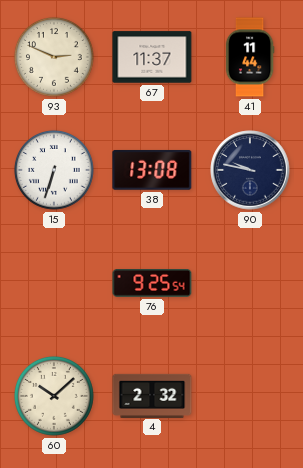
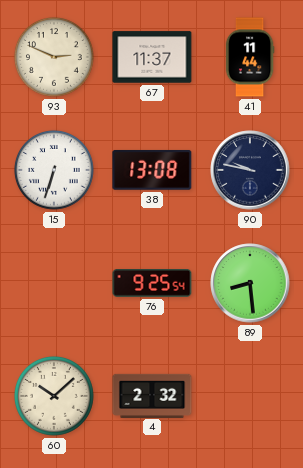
89: none -> 8:29 (250, 283)
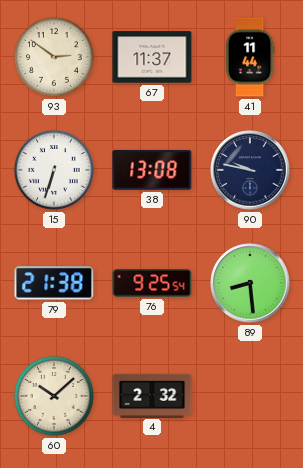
93: 2:49 -> 2:51 (54, 57)
79: none -> 21:38 (54, 283)
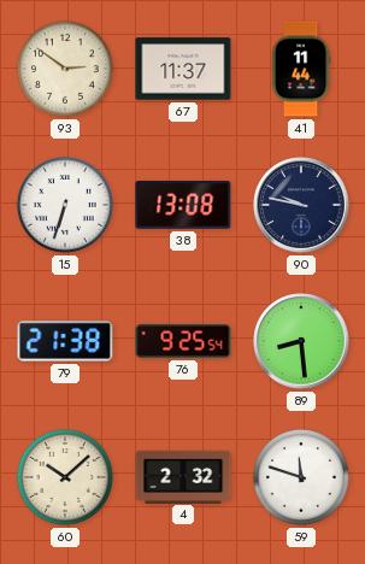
59: none -> 11:48 (301, 477)
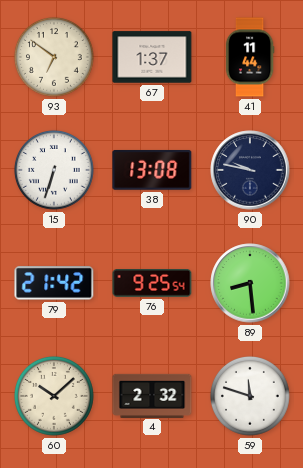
93: 2:51 -> 6:51 (54, 57)
67: 11:37 -> 1:37 (152, 57)
79: 21:38 -> 21:42 (54, 283)
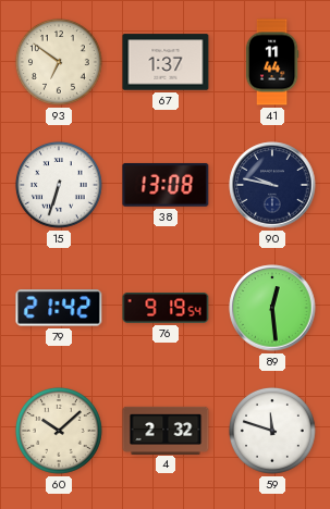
76: 9:25 -> 9:19 (166, 309)
89: 8:29 -> 12:29 (272, 308)
